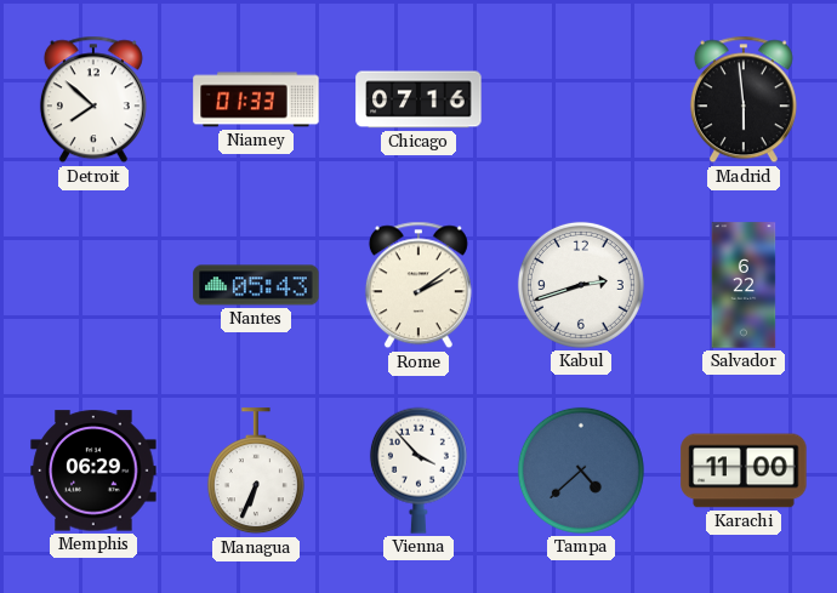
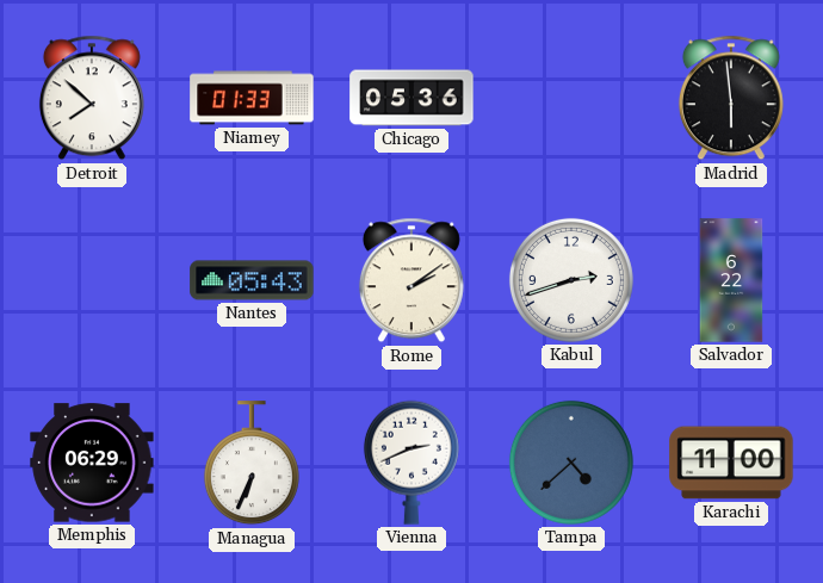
Chicago: 07:16 -> 05:36 (411, 98)
Vienna: 3:53 -> 2:41 (411, 463)
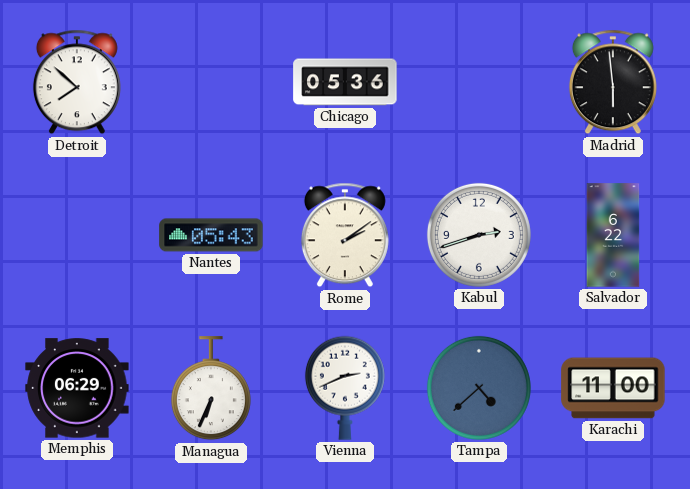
Niamey: 01:33 -> none (252, 98)
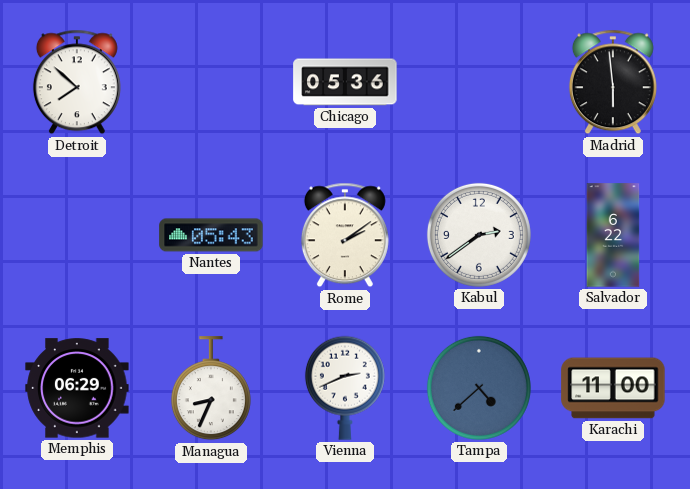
Kabul: 2:42 -> 2:39 (479, 235)
Managua: 6:34 -> 8:34 (211, 389)
